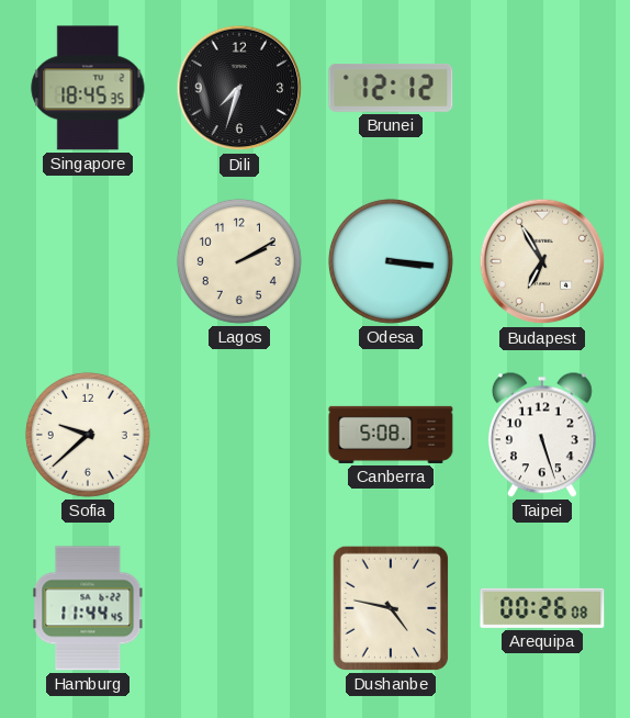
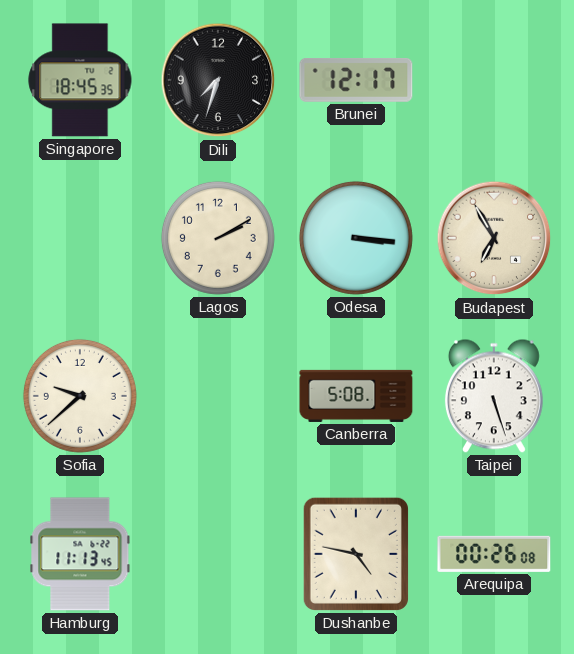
Brunei: 12:12 -> 12:17 (356, 81)
Hamburg: 11:44 -> 11:13 (80, 554)
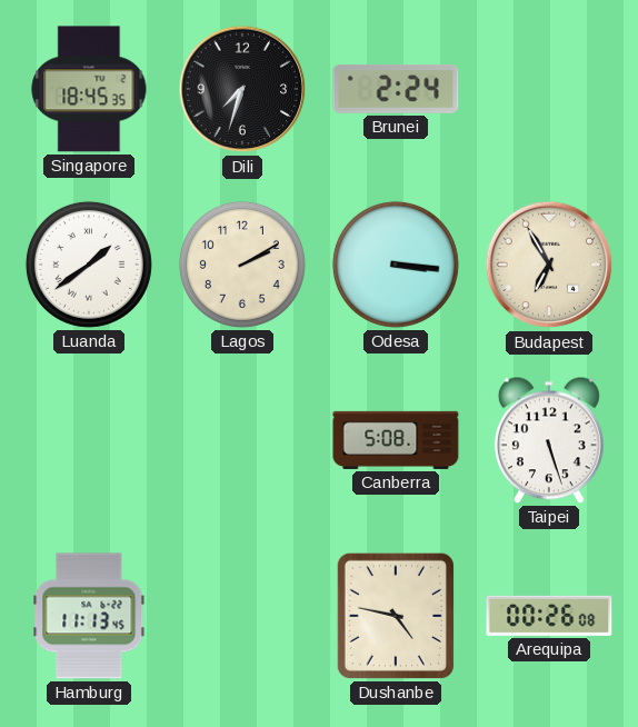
Brunei: 12:17 -> 2:24 (396, 90)
Luanda: none -> 1:39 (89, 265)
Sofia: 9:38 -> none (80, 396)
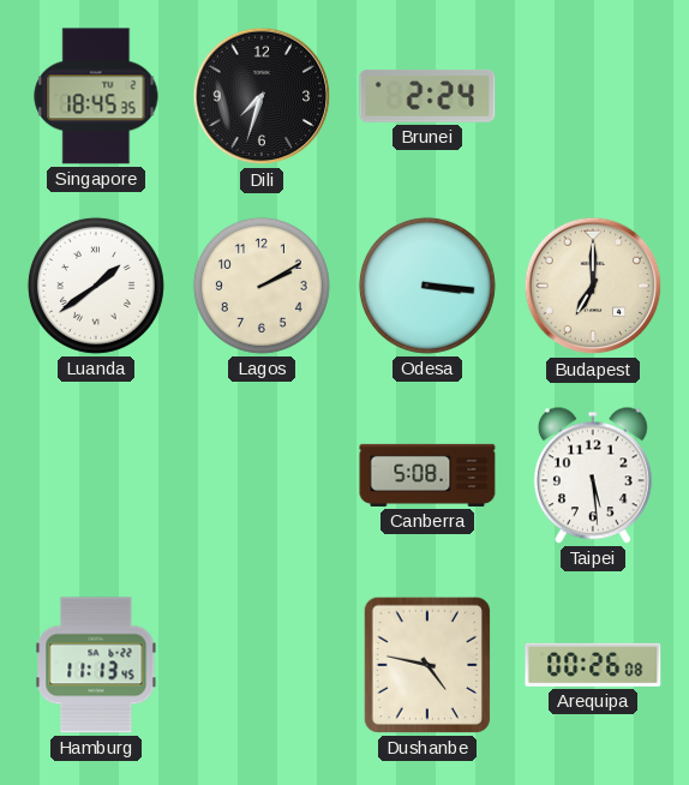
Budapest: 6:55 -> 7:00 (593, 286)
Taipei: 5:27 -> 5:29 (593, 475)
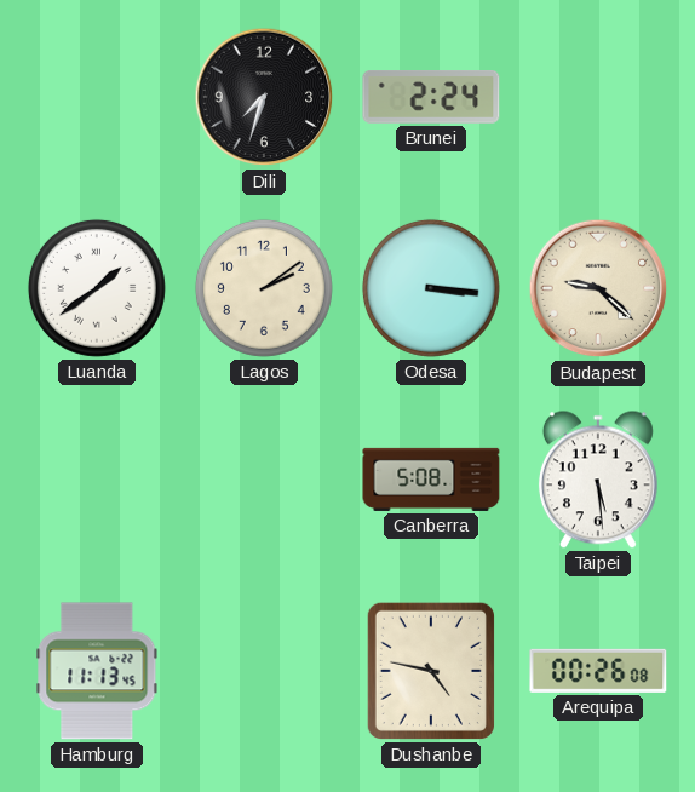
Singapore: 18:45 -> none (96, 96)
Lagos: 2:10 -> 2:09 (264, 288)
Budapest: 7:00 -> 9:22 (598, 288)
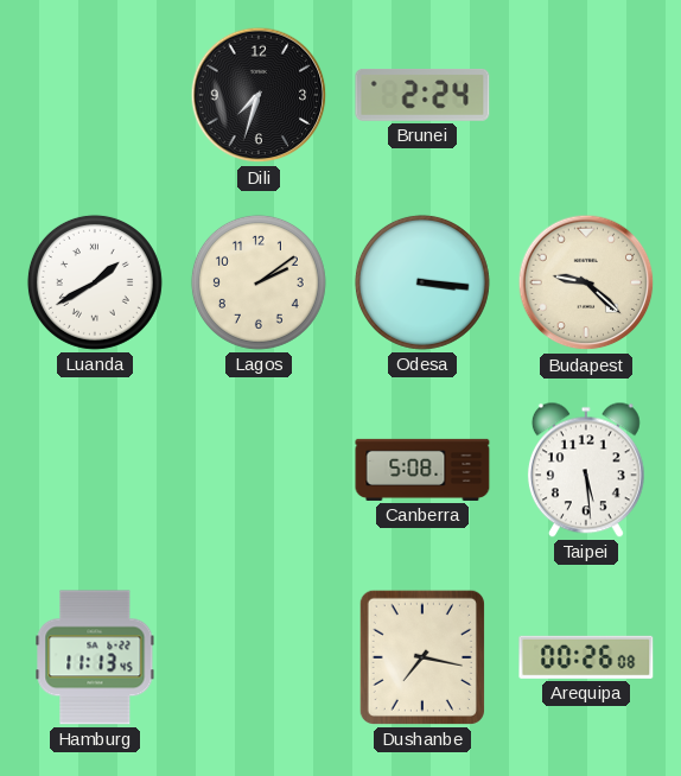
Luanda: 1:39 -> 1:40 (95, 282)
Dushanbe: 4:47 -> 7:17 (422, 657)
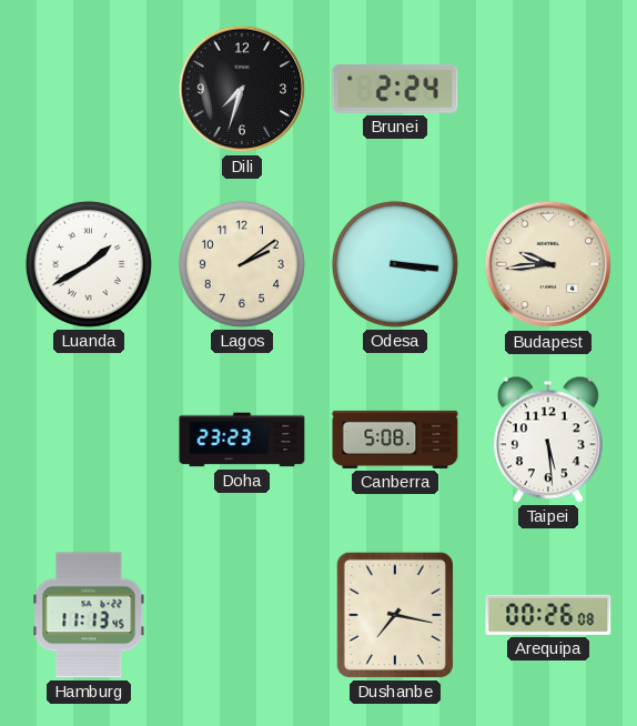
Budapest: 9:22 -> 9:44 (548, 264)
Doha: none -> 23:23 (242, 440)
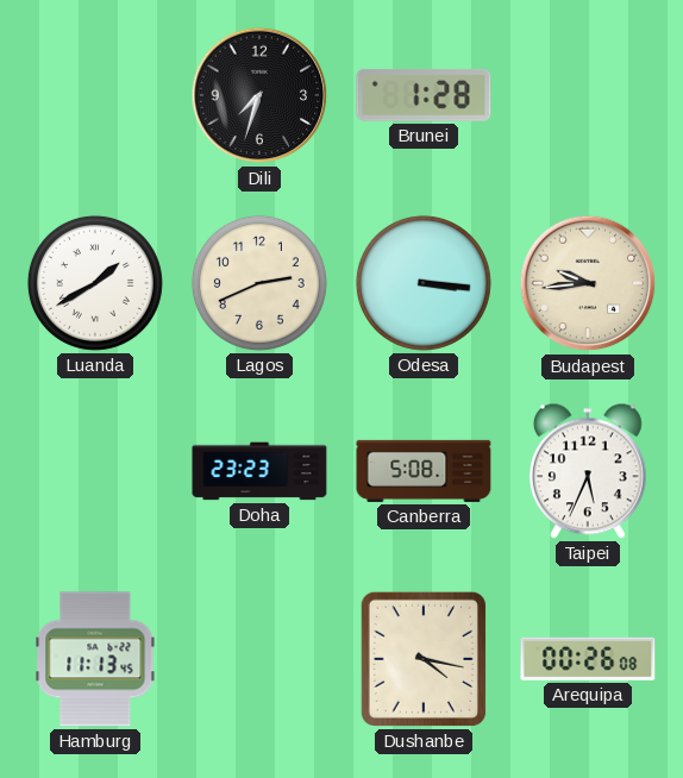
Brunei: 2:24 -> 1:28 (424, 96)
Lagos: 2:09 -> 2:41 (259, 283)
Taipei: 5:29 -> 5:34 (588, 471)
Dushanbe: 7:17 -> 4:17 (424, 659)
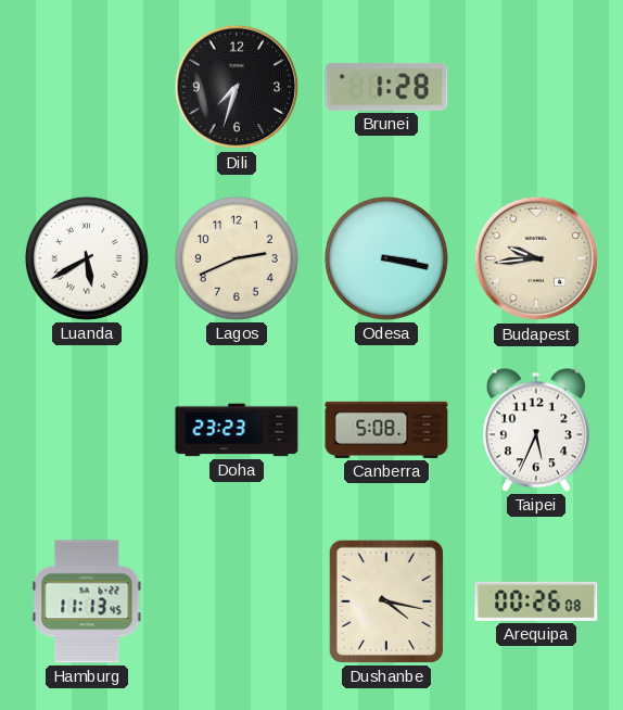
Luanda: 1:40 -> 5:40 (87, 258)
Odesa: 3:16 -> 3:17 (386, 258)
